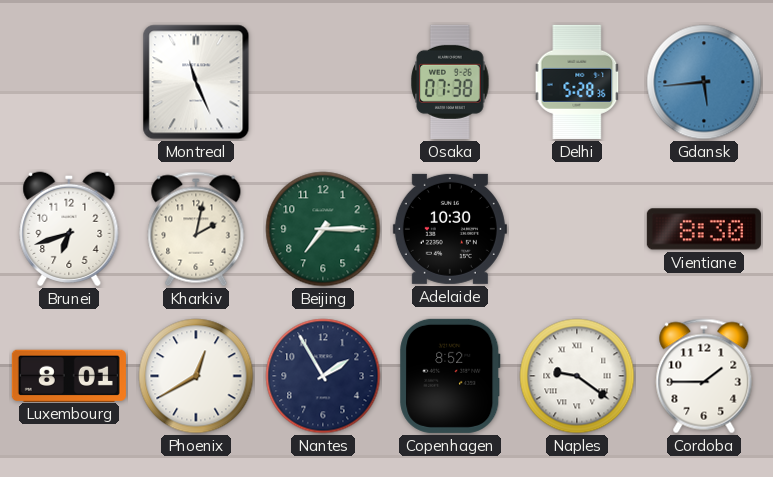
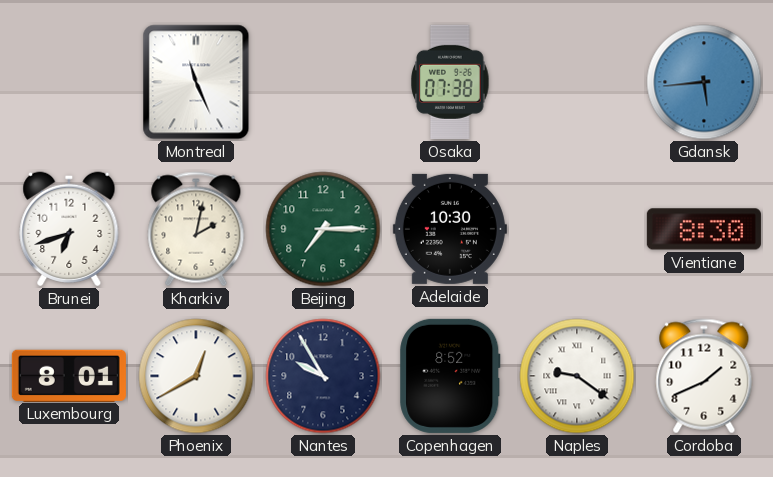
Delhi: 5:28 -> none (577, 82)
Nantes: 1:55 -> 9:55 (323, 376)
Cordoba: 1:45 -> 1:41 (704, 376)
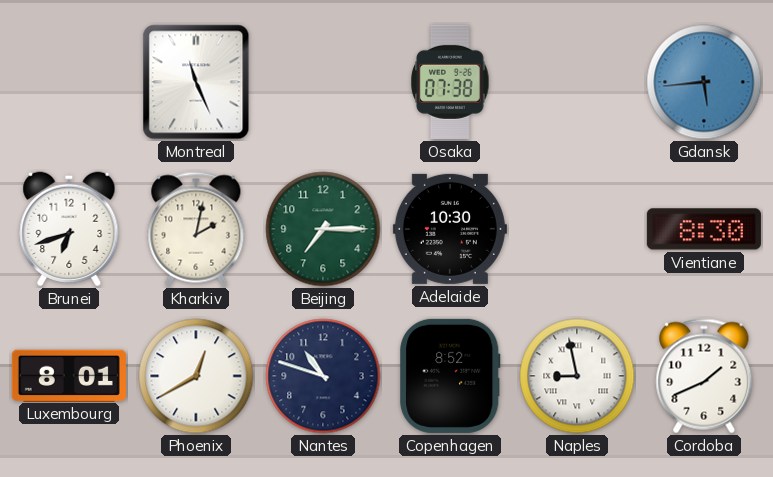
Nantes: 9:55 -> 10:48 (323, 376)
Naples: 9:21 -> 8:58 (577, 376)
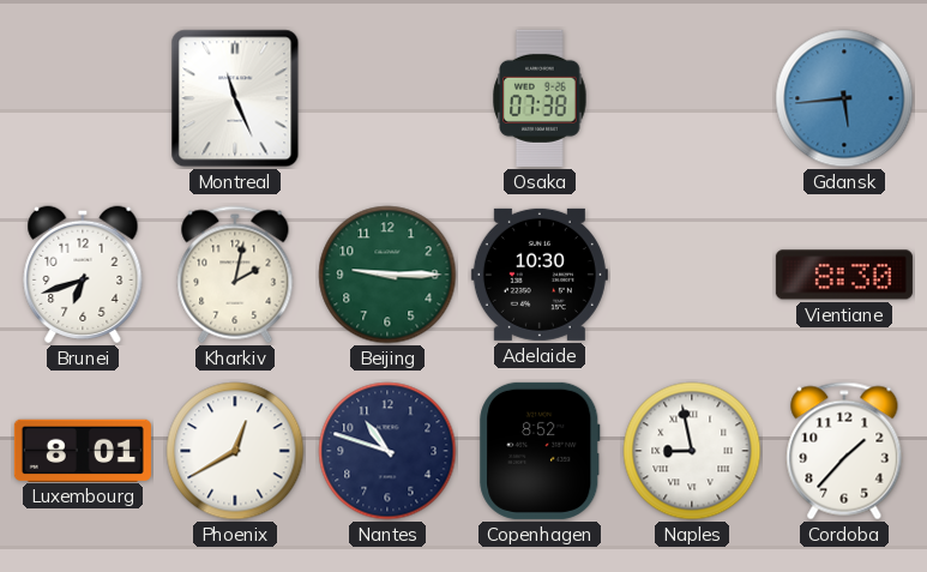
Beijing: 7:15 -> 9:15 (387, 275)
Cordoba: 1:41 -> 1:37 (844, 451)
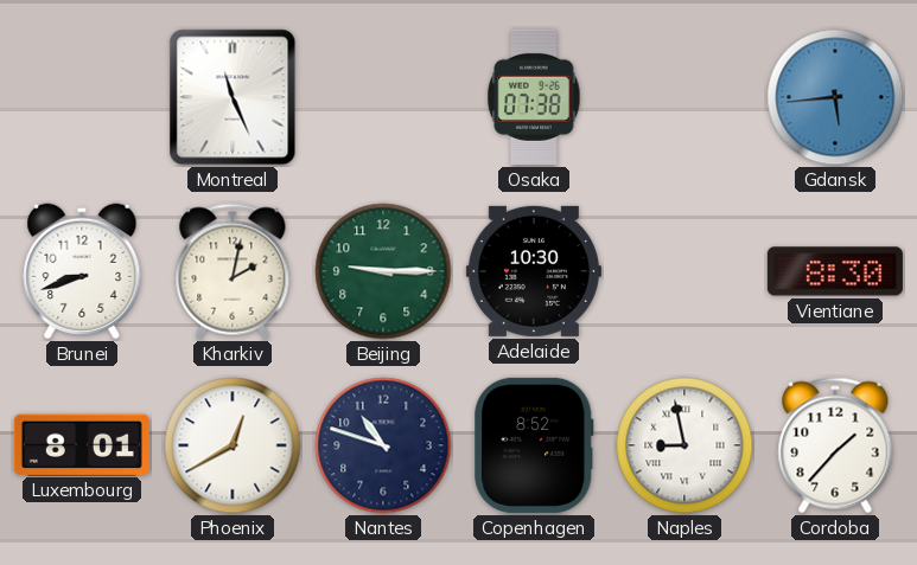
Brunei: 6:42 -> 8:42 (82, 271)
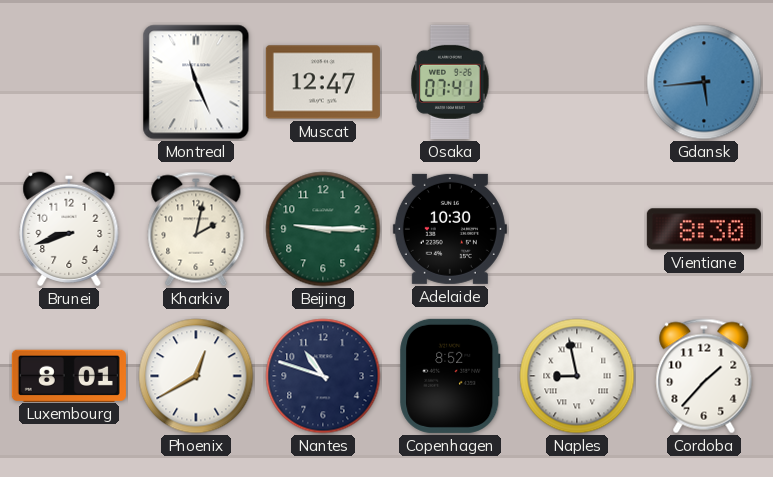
Muscat: none -> 12:47 (323, 82)
Osaka: 07:38 -> 07:41 (450, 82)
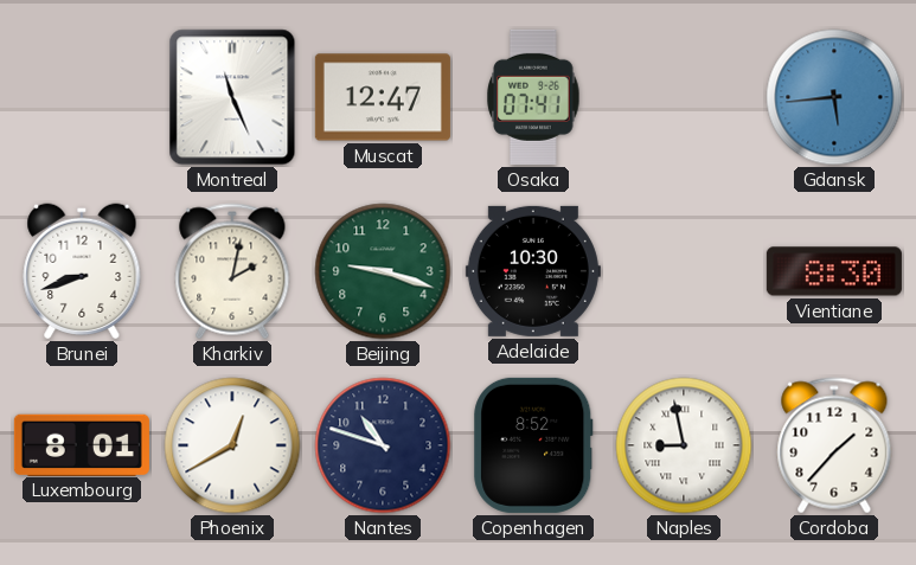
Beijing: 9:15 -> 9:18 (383, 271)
